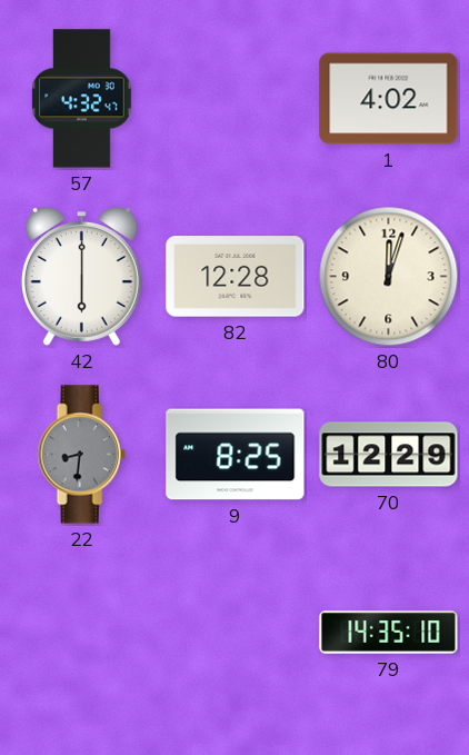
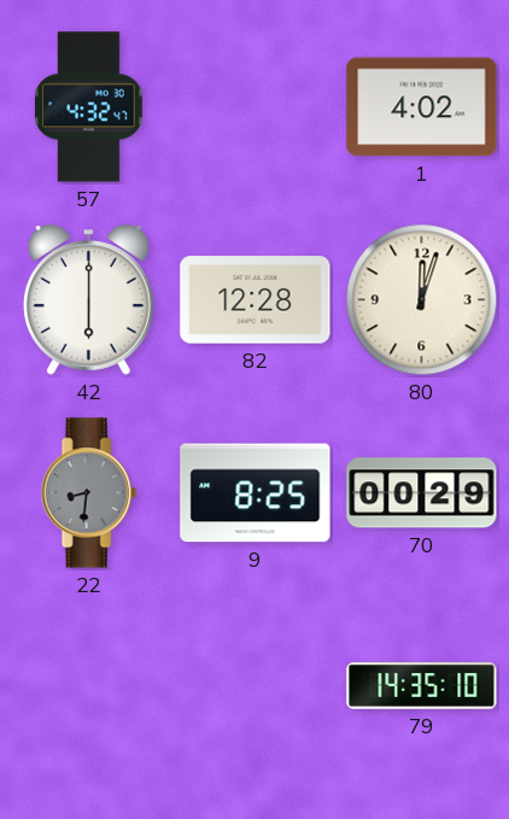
70: 12:29 -> 00:29 (422, 493)
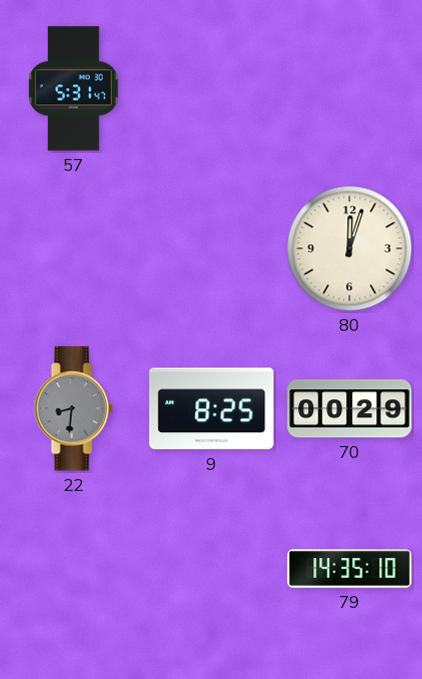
57: 4:32 -> 5:31 (74, 89)
1: 4:02 -> none (422, 107)
42: 6:00 -> none (88, 300)
82: 12:28 -> none (256, 300)
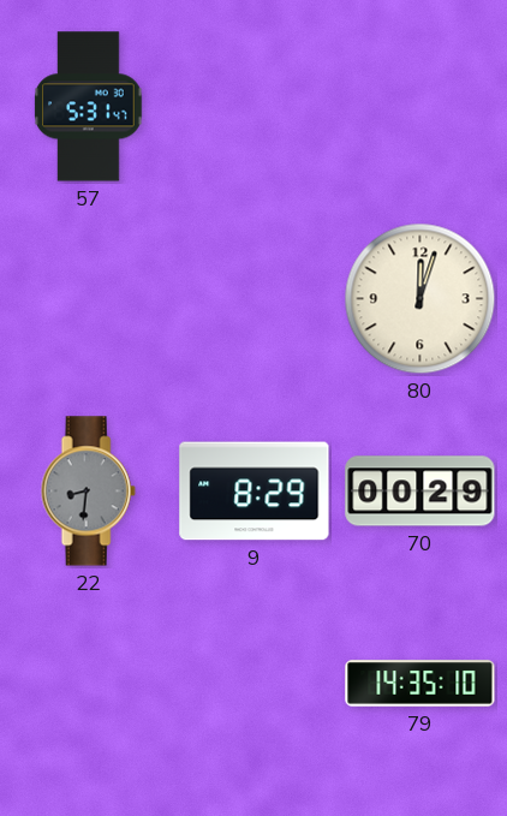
9: 8:25 -> 8:29 (255, 492)
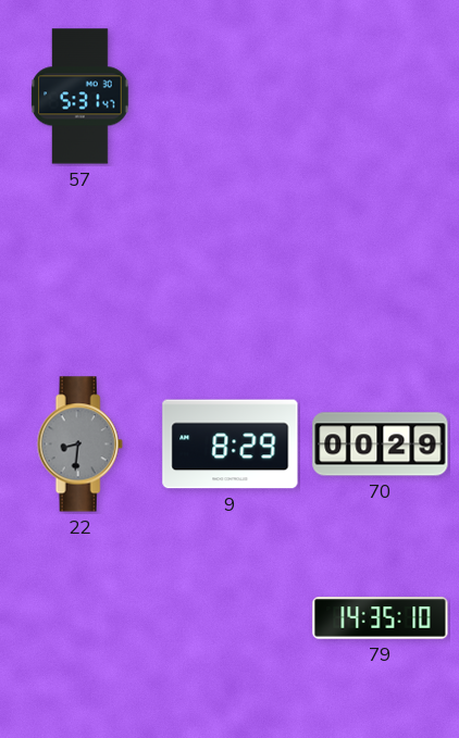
80: 12:03 -> none (420, 299)
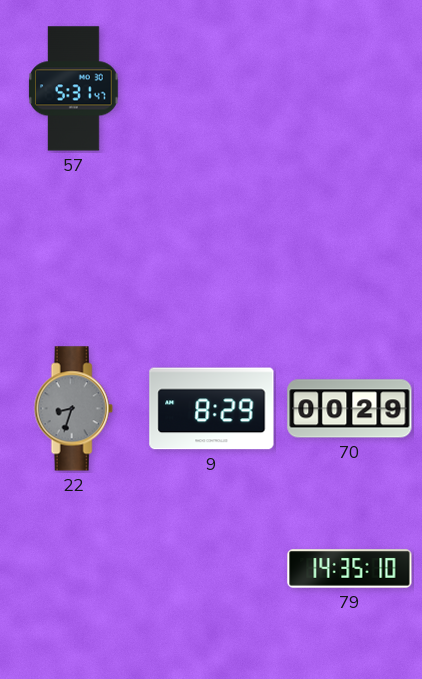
22: 8:31 -> 8:33 (73, 409)
